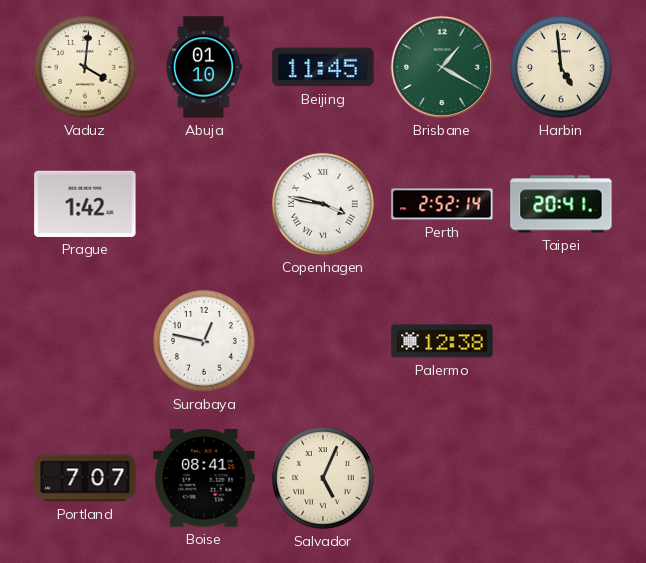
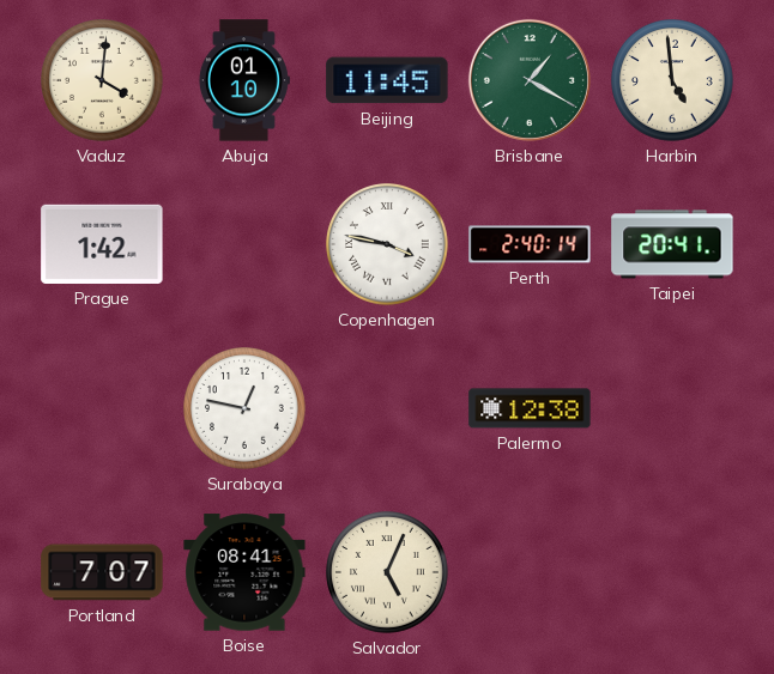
Perth: 2:52 -> 2:40 (530, 244)
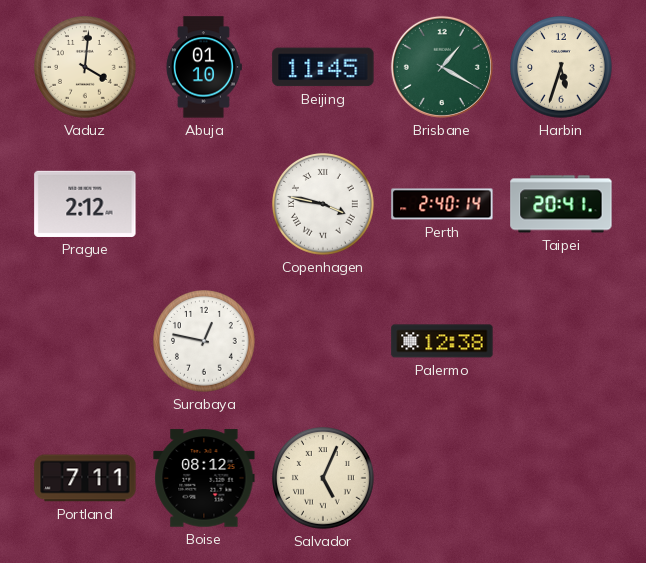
Harbin: 4:59 -> 5:33 (562, 68)
Prague: 1:42 -> 2:12 (85, 204)
Portland: 7:07 -> 7:11 (85, 478)
Boise: 08:41 -> 08:12 (204, 478)
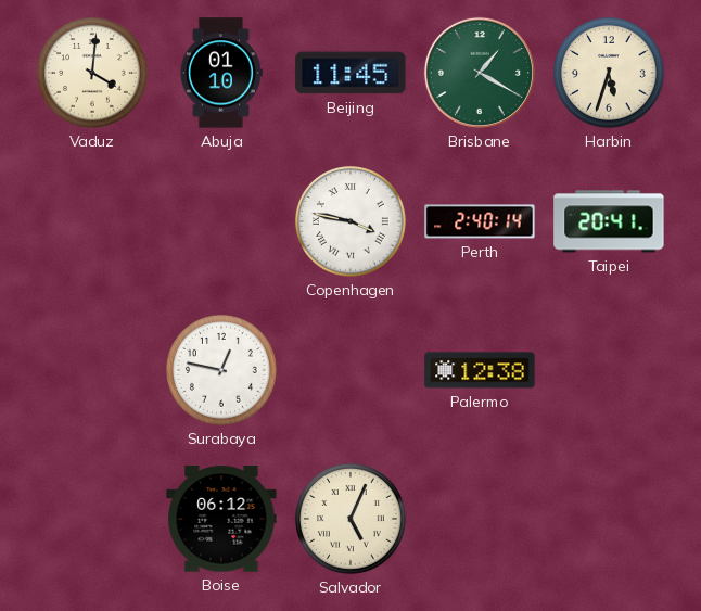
Prague: 2:12 -> none (85, 204)
Portland: 7:11 -> none (85, 478)
Boise: 08:12 -> 06:12 (221, 519)
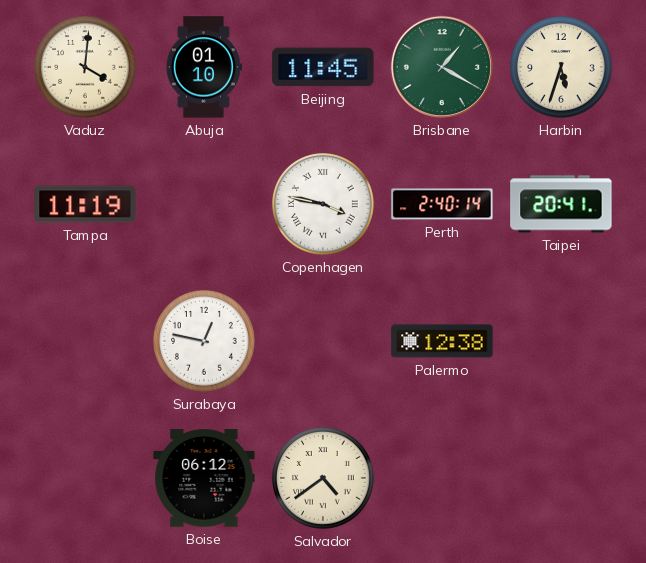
Tampa: none -> 11:19 (85, 204)
Salvador: 5:04 -> 4:39 (324, 479)
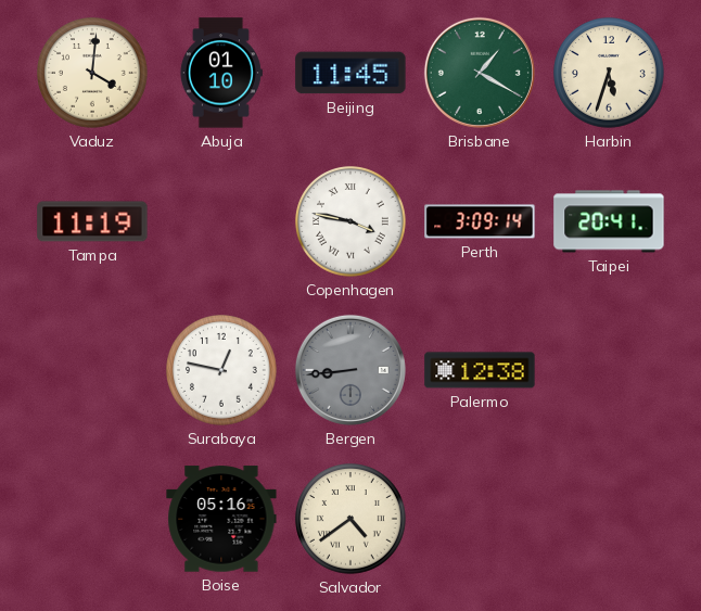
Perth: 2:40 -> 3:09 (480, 221)
Bergen: none -> 8:44 (351, 370)
Boise: 06:12 -> 05:16 (221, 519)
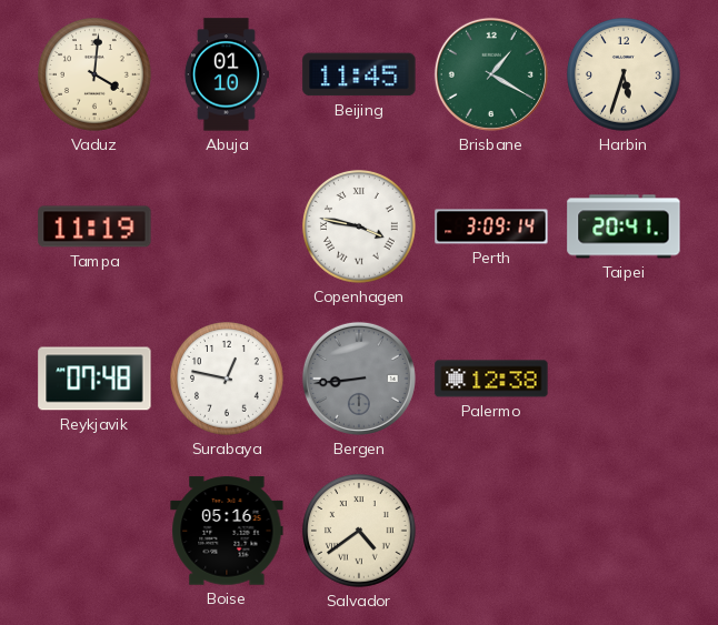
Reykjavik: none -> 07:48 (94, 379)
